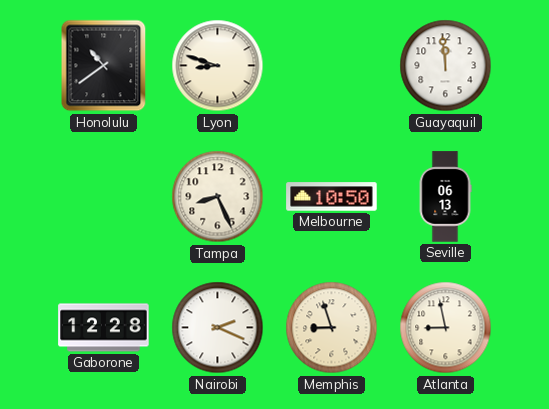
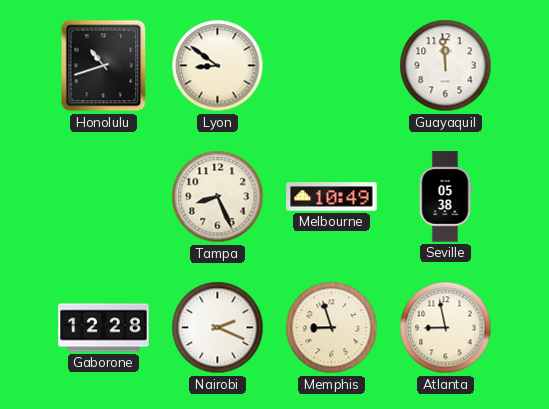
Honolulu: 10:39 -> 10:42 (104, 66)
Lyon: 8:48 -> 8:51 (218, 66)
Melbourne: 10:50 -> 10:49 (332, 197)
Seville: 06:13 -> 05:38 (445, 197)
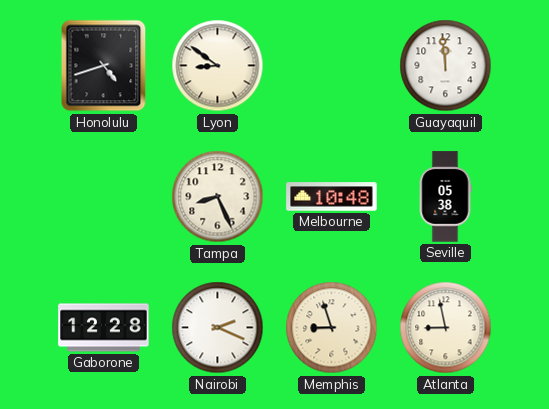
Honolulu: 10:42 -> 4:42 (104, 66)
Melbourne: 10:49 -> 10:48 (332, 197)
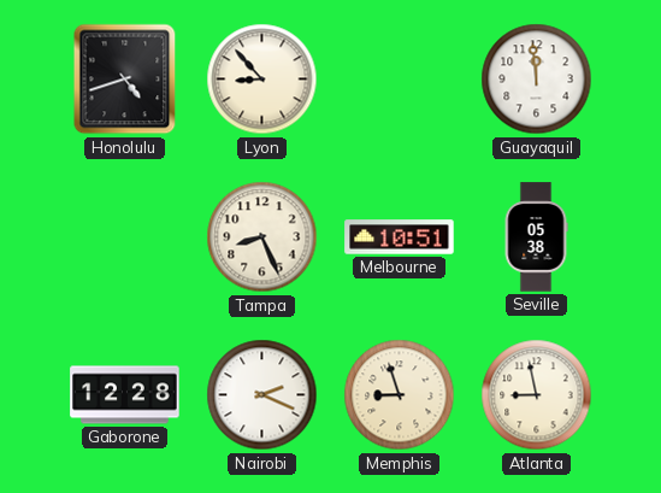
Lyon: 8:51 -> 8:53 (262, 80)
Melbourne: 10:48 -> 10:51 (400, 237)
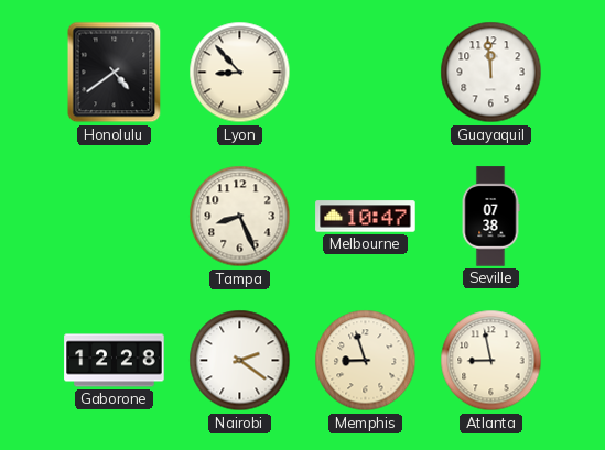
Honolulu: 4:42 -> 4:39 (115, 73)
Melbourne: 10:51 -> 10:47 (366, 217)
Seville: 05:38 -> 07:38 (490, 217)
Nairobi: 2:19 -> 2:21 (240, 361)
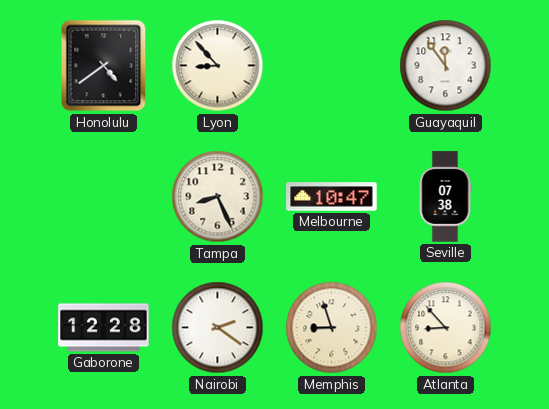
Guayaquil: 11:59 -> 11:54 (446, 66)
Atlanta: 8:58 -> 8:53 (446, 328)
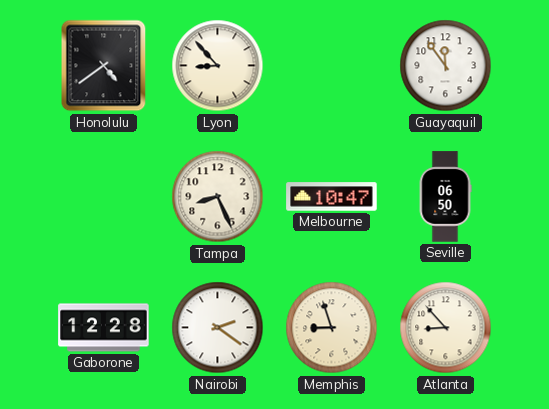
Seville: 07:38 -> 06:50 (445, 197)
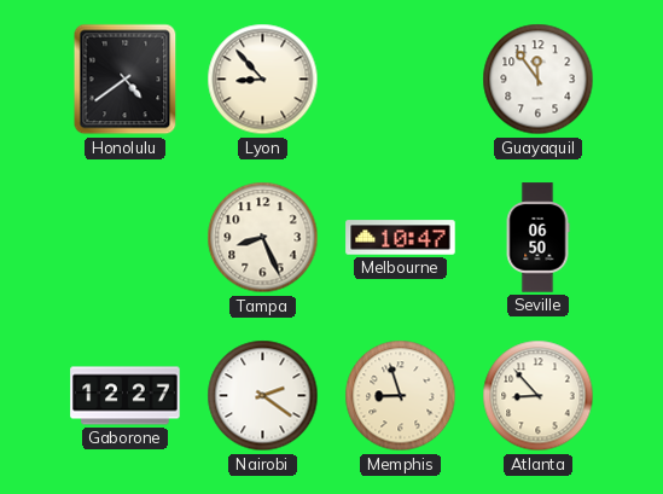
Gaborone: 12:28 -> 12:27 (126, 396)
